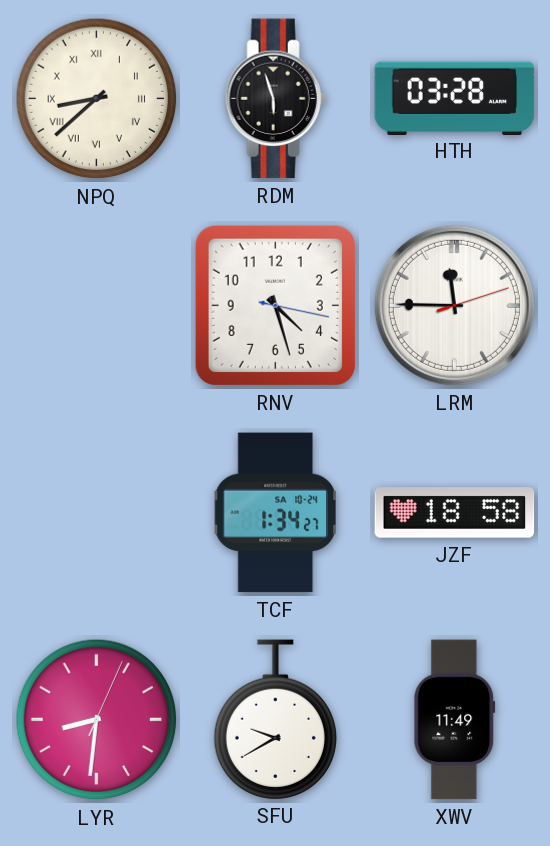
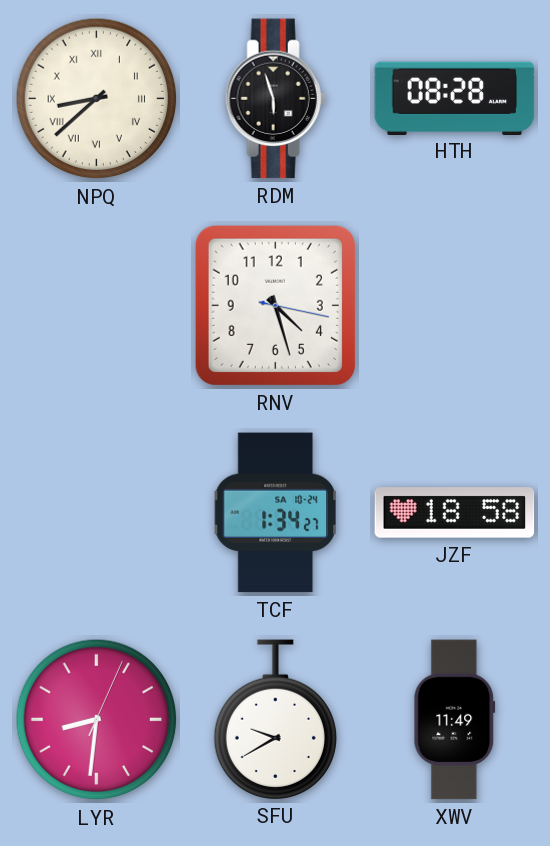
HTH: 03:28 -> 08:28 (455, 98)
LRM: 11:45 -> none (454, 305)
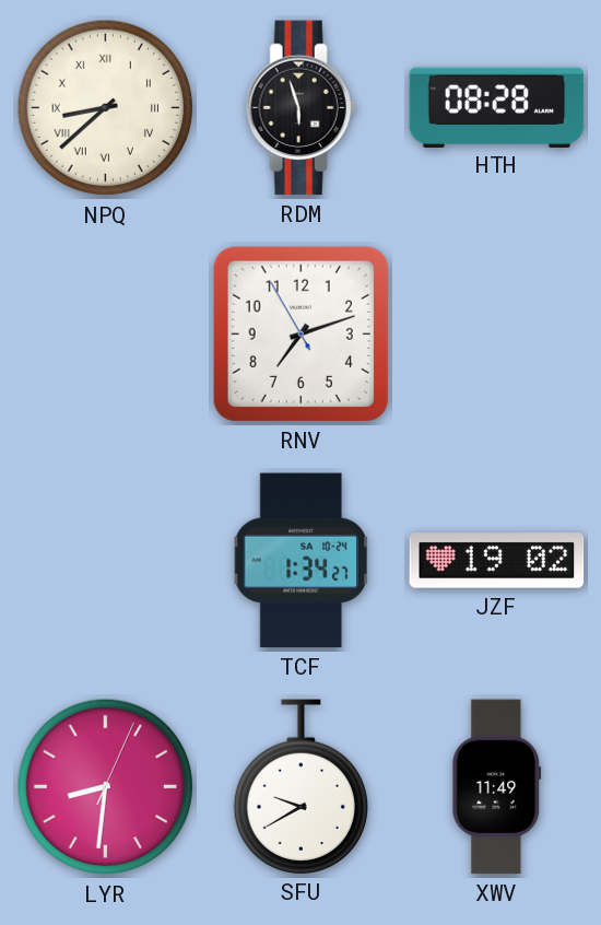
RNV: 4:27 -> 7:11 (300, 333)
JZF: 18:58 -> 19:02 (497, 561)
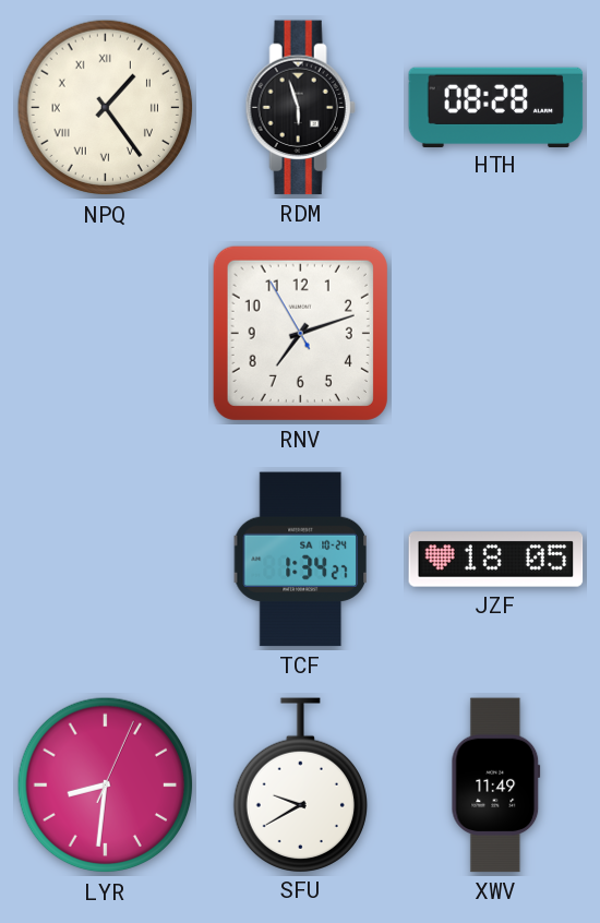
NPQ: 8:38 -> 1:24 (106, 108)
JZF: 19:02 -> 18:05 (496, 560)
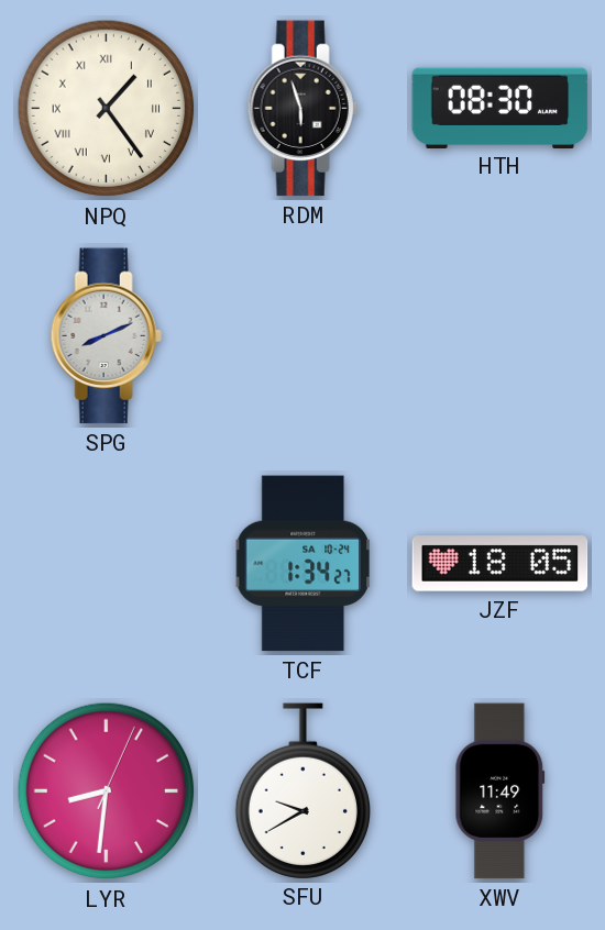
HTH: 08:28 -> 08:30 (501, 108)
SPG: none -> 8:11 (106, 336)
RNV: 7:11 -> none (300, 333)
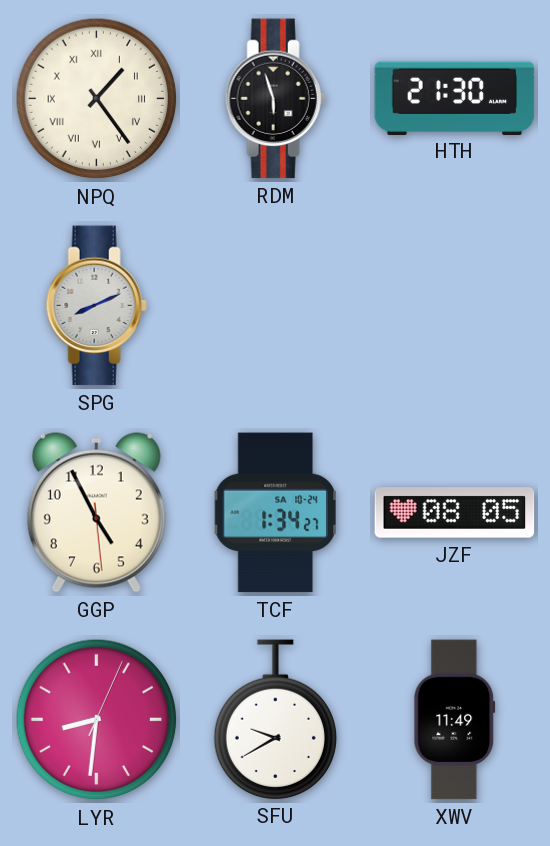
HTH: 08:30 -> 21:30 (455, 98)
GGP: none -> 4:55 (96, 513)
JZF: 18:05 -> 08:05 (455, 513)
